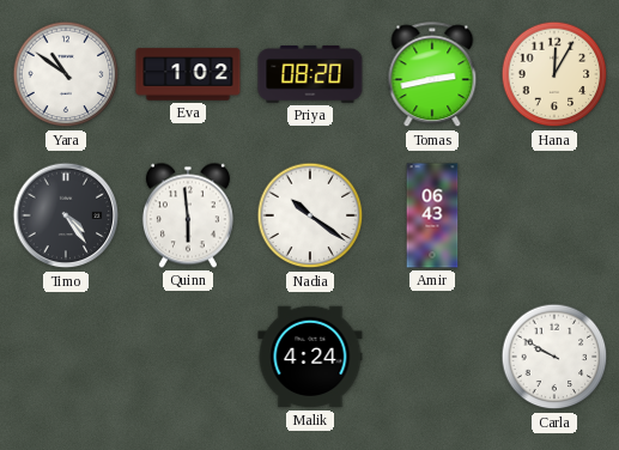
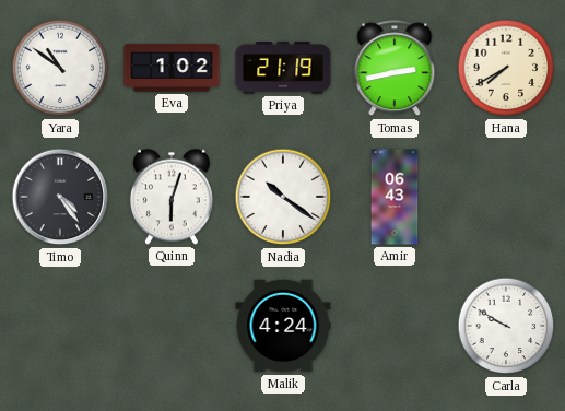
Priya: 08:20 -> 21:19 (283, 68)
Hana: 12:05 -> 7:40 (506, 68)
Quinn: 5:59 -> 6:03 (172, 197)
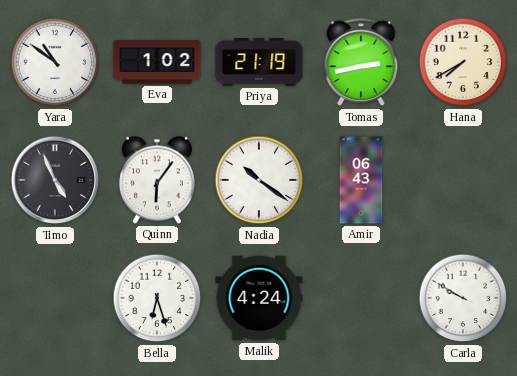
Timo: 4:24 -> 4:56 (55, 180)
Quinn: 6:03 -> 6:06 (157, 180)
Bella: none -> 6:27 (157, 298)
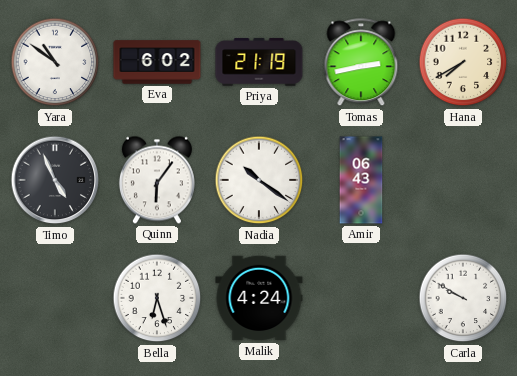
Eva: 1:02 -> 6:02 (157, 62)
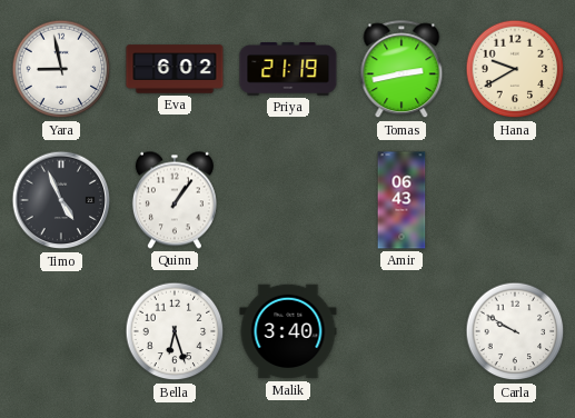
Yara: 10:51 -> 8:58 (61, 69)
Hana: 7:40 -> 9:40 (515, 69)
Quinn: 6:06 -> 1:06 (175, 200)
Nadia: 10:21 -> none (259, 180)
Malik: 4:24 -> 3:40 (288, 331)
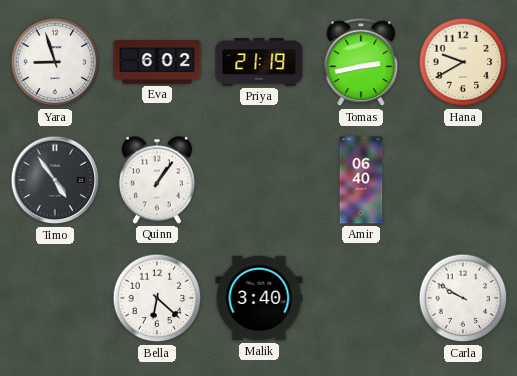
Yara: 8:58 -> 8:57 (55, 62)
Timo: 4:56 -> 4:54 (55, 180)
Amir: 06:43 -> 06:40 (361, 180)
Bella: 6:27 -> 6:22 (157, 298)
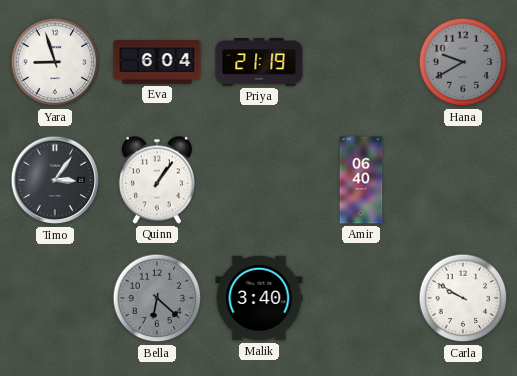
Eva: 6:02 -> 6:04 (157, 62)
Tomas: 2:43 -> none (361, 63)
Hana dial: cream -> grey (463, 62)
Timo: 4:54 -> 3:06 (55, 180)
Bella dial: white -> grey (157, 298)
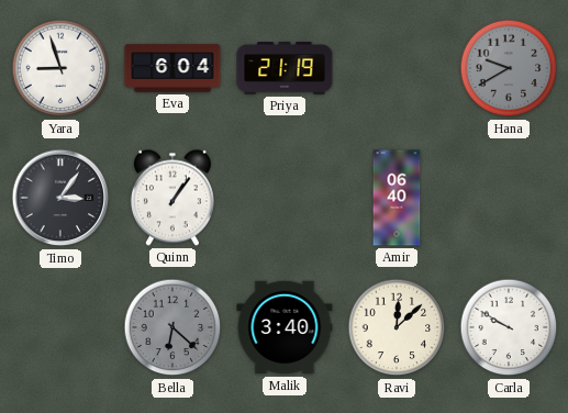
Ravi: none -> 12:08 (397, 327)
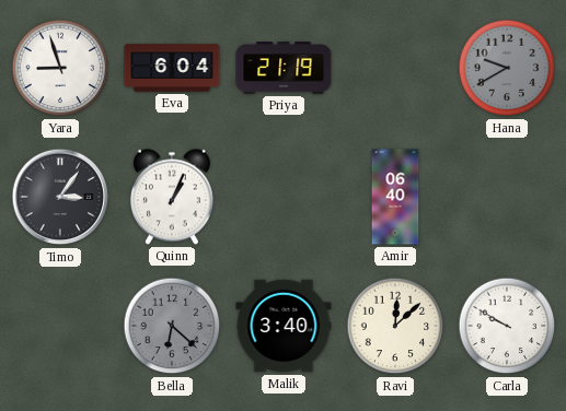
Quinn: 1:06 -> 1:04 (172, 197)
